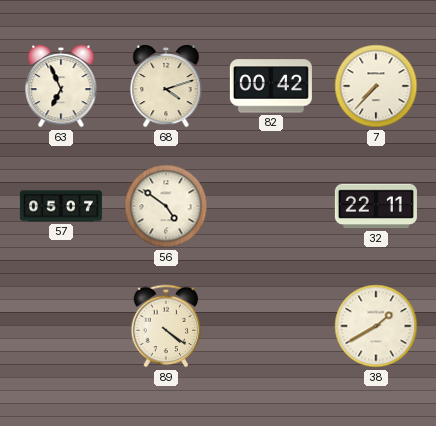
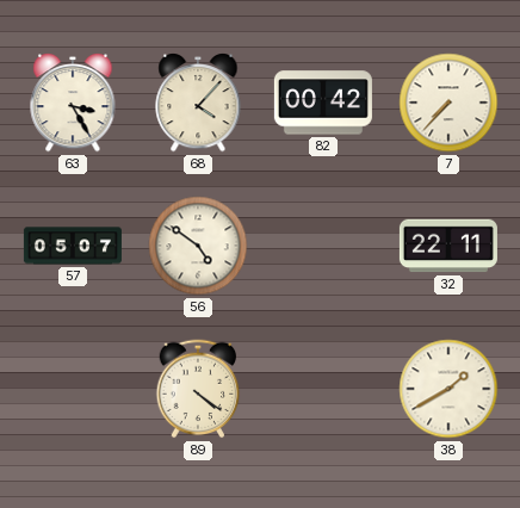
63: 6:56 -> 3:25 (73, 104)
68: 4:12 -> 4:07 (198, 104)
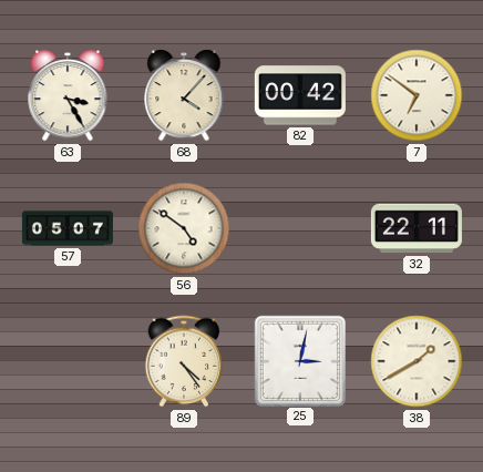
7: 7:37 -> 6:51 (417, 95)
89: 4:21 -> 4:24 (184, 361)
25: none -> 3:02 (299, 360)
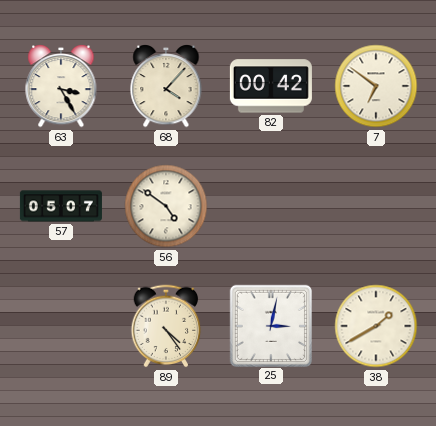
32: 22:11 -> none (417, 228)
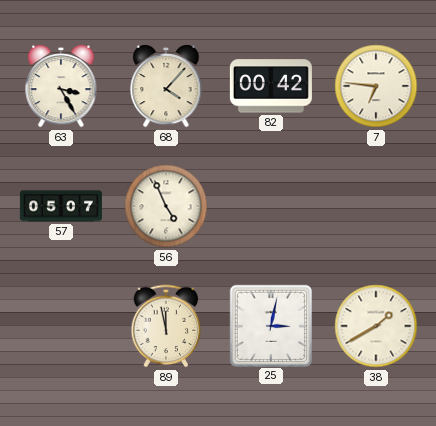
7: 6:51 -> 6:46 (376, 86)
56: 4:51 -> 4:56 (166, 206)
89: 4:24 -> 11:58 (166, 326)
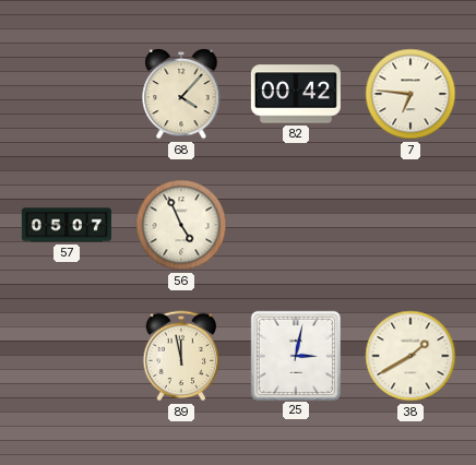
63: 3:25 -> none (61, 87)
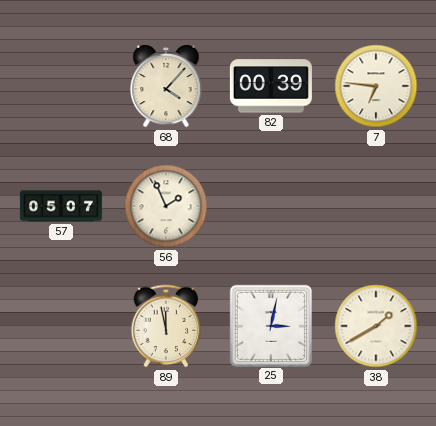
82: 00:42 -> 00:39 (271, 86)
56: 4:56 -> 1:56 (166, 206)
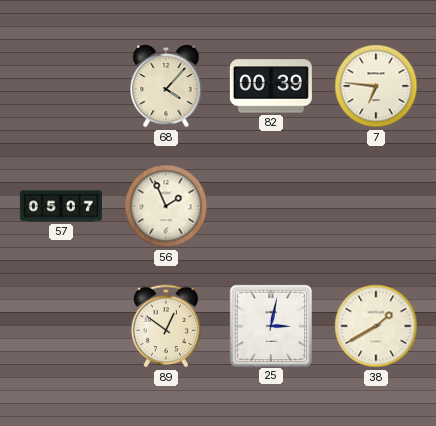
89: 11:58 -> 12:51 (166, 326)
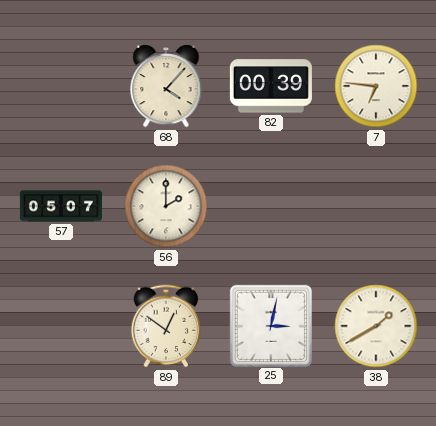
56: 1:56 -> 2:00 (166, 206)
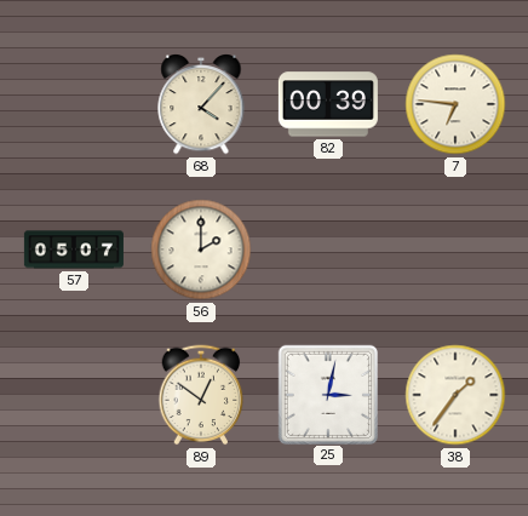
38: 1:40 -> 1:36 (455, 395)
